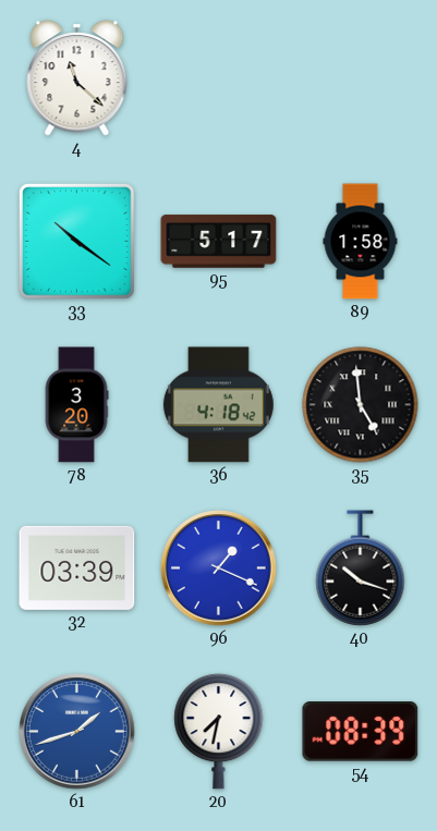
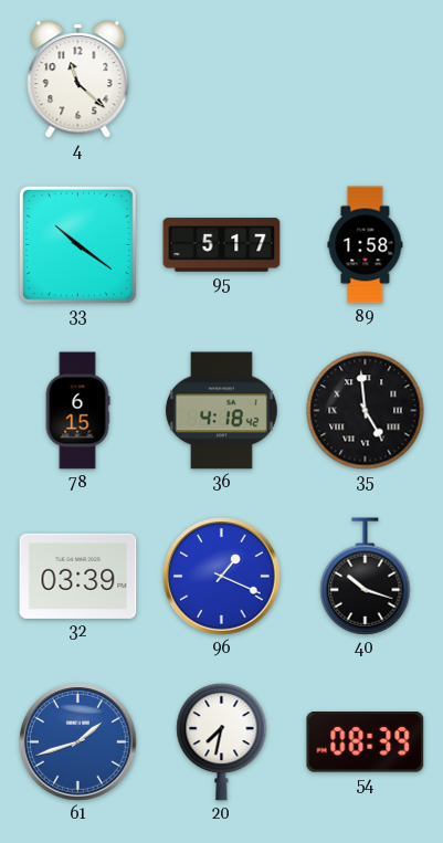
78: 3:20 -> 6:15 (77, 411)
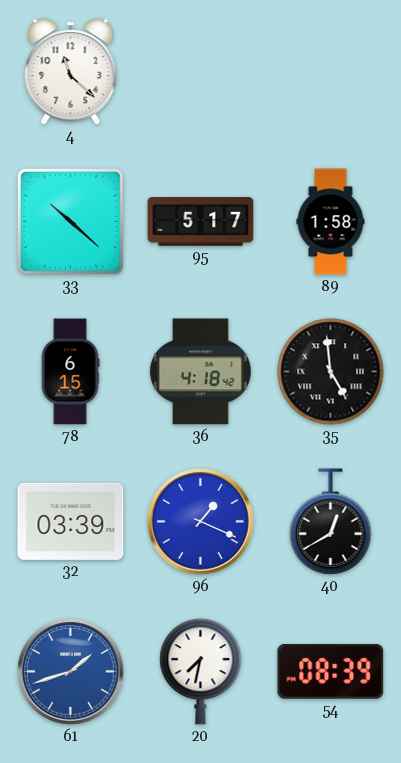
33: 10:21 -> 10:22 (70, 221)
40: 10:18 -> 12:40 (331, 522)
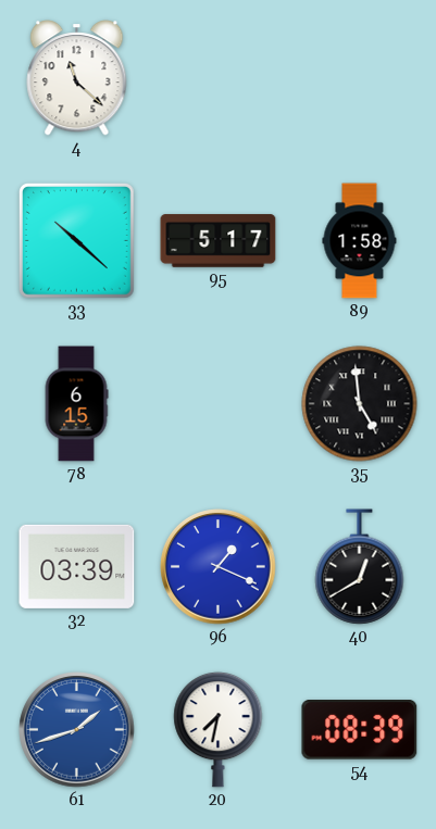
36: 4:18 -> none (200, 372)
